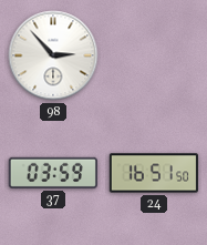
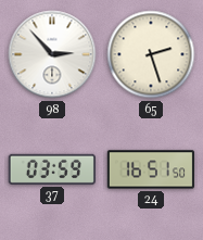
65: none -> 2:27 (151, 54)
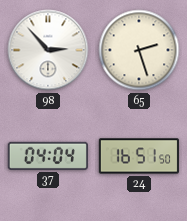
37: 03:59 -> 04:04 (48, 156)
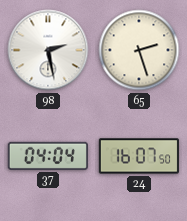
98: 2:53 -> 2:28 (48, 50)
24: 16:51 -> 16:07 (138, 156)
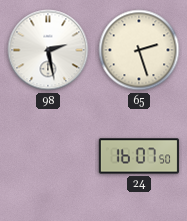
37: 04:04 -> none (48, 156)
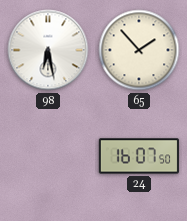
98: 2:28 -> 6:28 (48, 50)
65: 2:27 -> 1:53 (139, 50)
